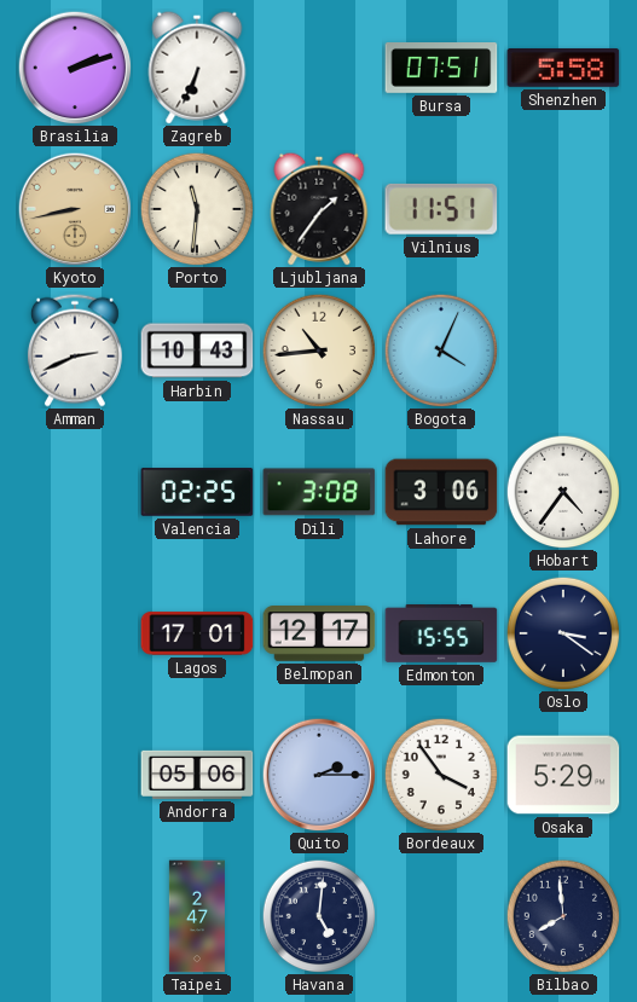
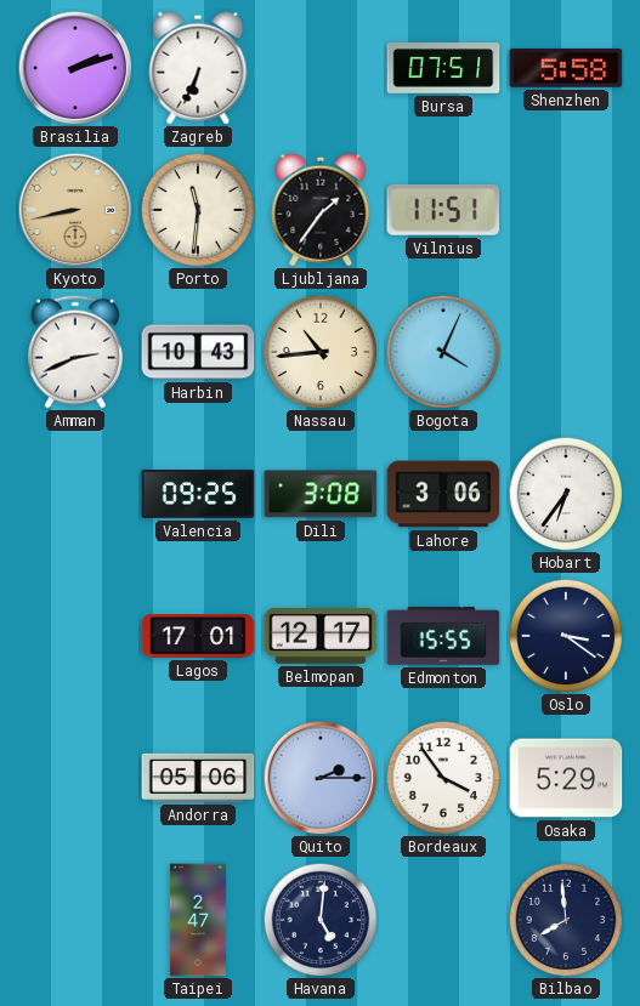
Valencia: 02:25 -> 09:25 (198, 494)
Hobart: 4:36 -> 6:36 (566, 494)
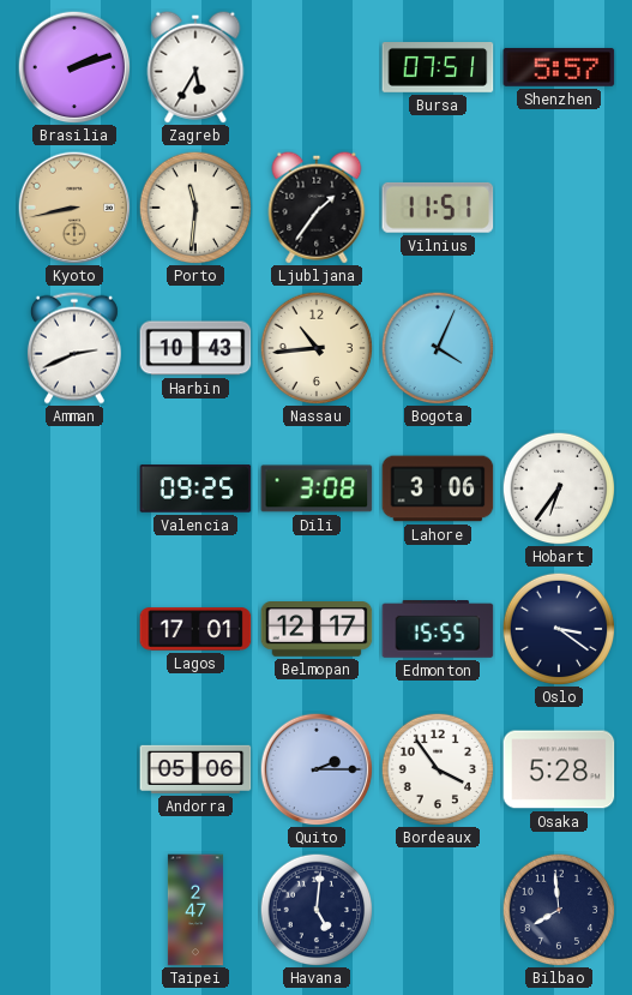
Zagreb: 6:34 -> 5:35 (195, 67)
Shenzhen: 5:58 -> 5:57 (559, 67)
Osaka: 5:29 -> 5:28 (559, 769)
